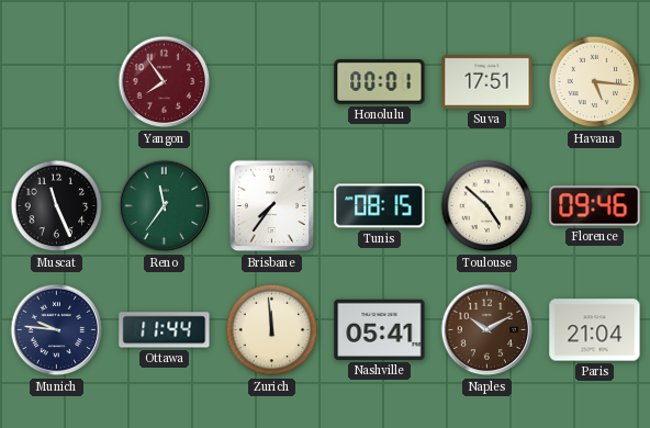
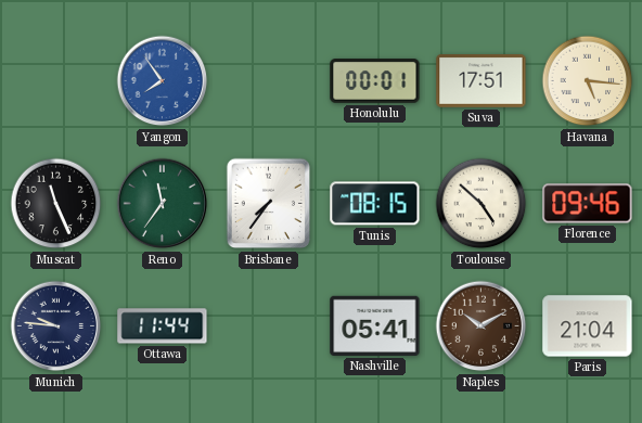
Yangon dial: burgundy -> blue (163, 81)
Zurich: 11:59 -> none (272, 330)
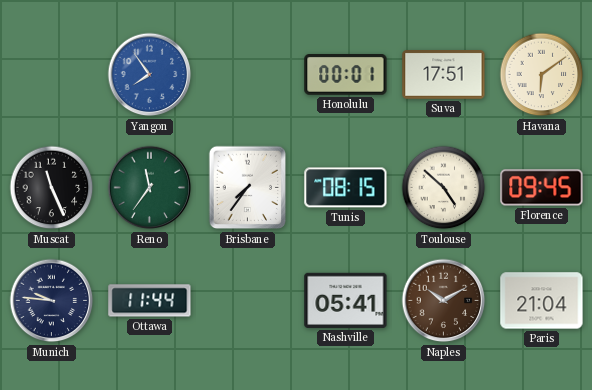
Havana: 5:16 -> 6:09 (542, 75)
Florence: 09:46 -> 09:45 (542, 188)
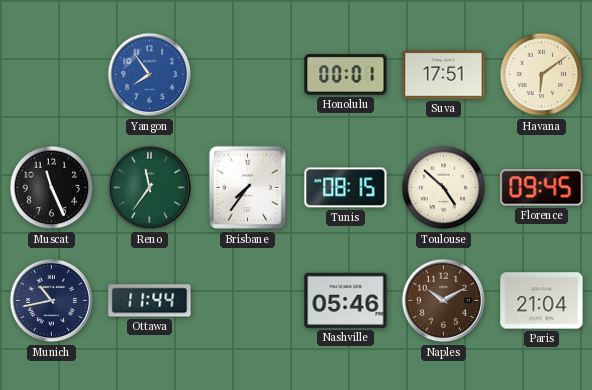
Munich: 9:46 -> 10:43 (52, 301)
Nashville: 05:41 -> 05:46 (346, 300)
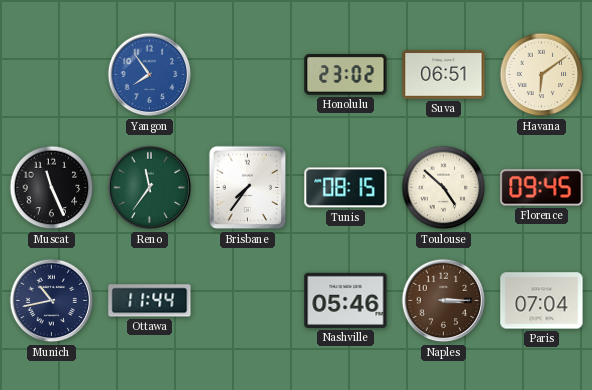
Honolulu: 00:01 -> 23:02 (346, 75)
Suva: 17:51 -> 06:51 (444, 75)
Naples: 10:10 -> 3:15 (444, 301)
Paris: 21:04 -> 07:04 (542, 301)
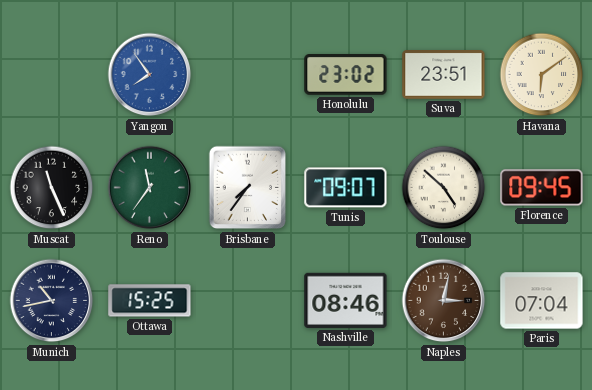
Suva: 06:51 -> 23:51 (444, 75)
Tunis: 08:15 -> 09:07 (346, 188)
Ottawa: 11:44 -> 15:25 (150, 301)
Nashville: 05:46 -> 08:46 (346, 300)
Naples: 3:15 -> 3:02 (444, 301)
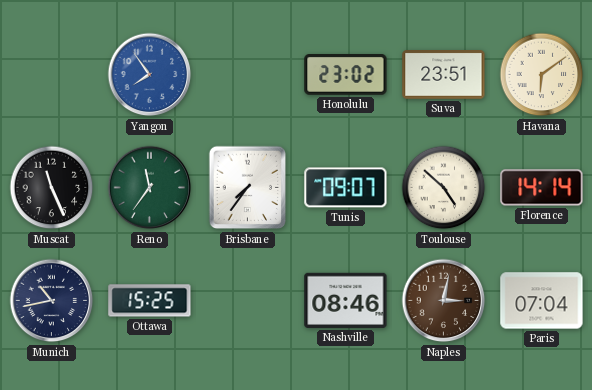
Florence: 09:45 -> 14:14 (542, 188)
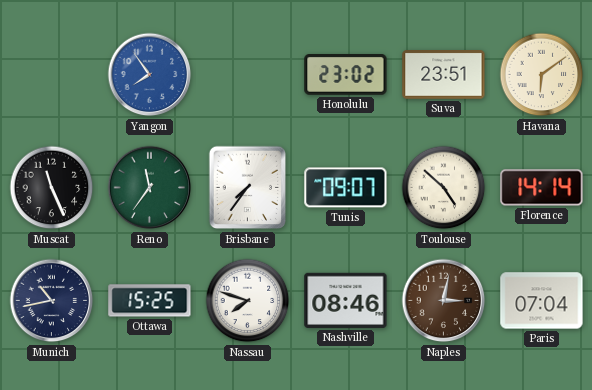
Nassau: none -> 7:48 (248, 301)
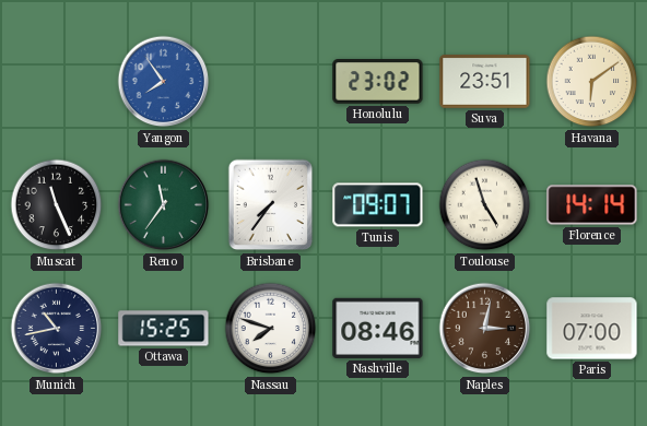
Toulouse: 4:52 -> 4:57 (485, 205)
Paris: 07:04 -> 07:00 (592, 329)
